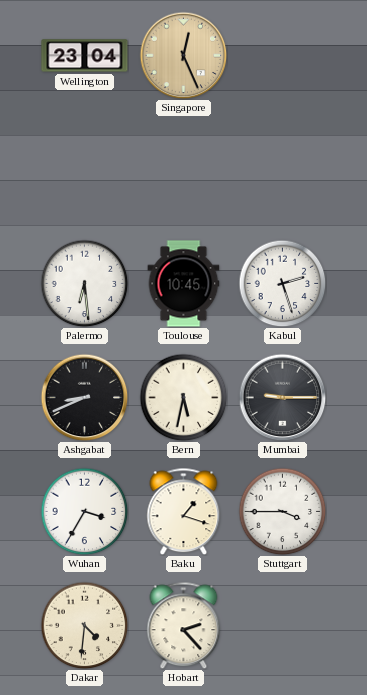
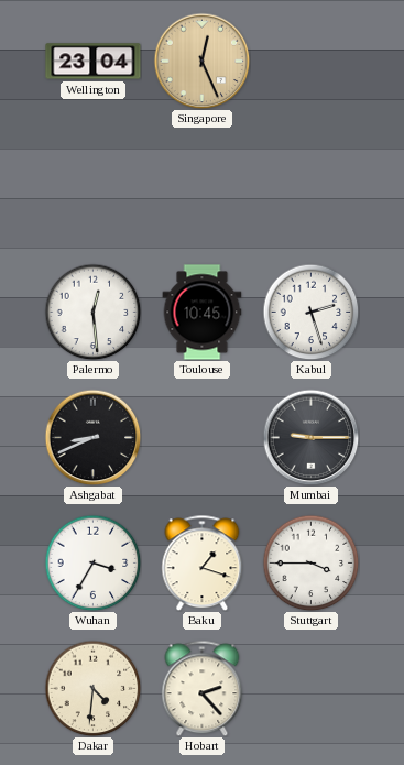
Palermo: 6:29 -> 12:29 (92, 312)
Bern: 5:32 -> none (183, 397)
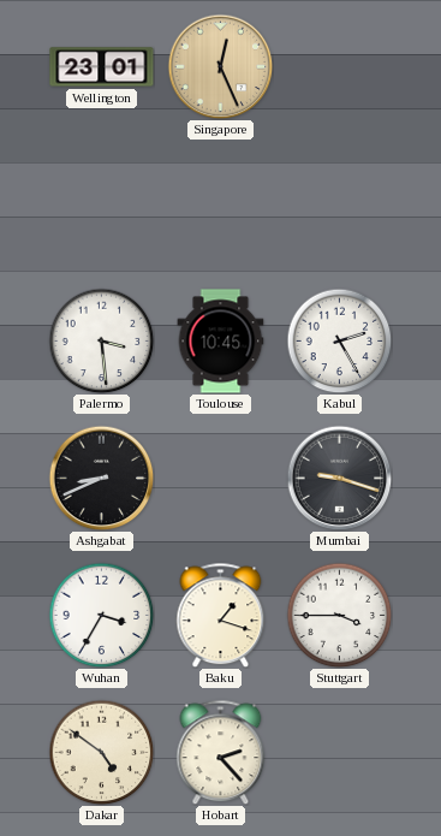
Wellington: 23:04 -> 23:01 (102, 67)
Palermo: 12:29 -> 3:29 (101, 340)
Kabul: 2:27 -> 2:25 (339, 340)
Mumbai: 9:15 -> 9:18 (339, 478)
Dakar: 4:31 -> 4:51 (101, 752)
